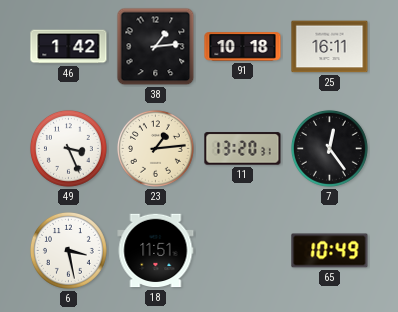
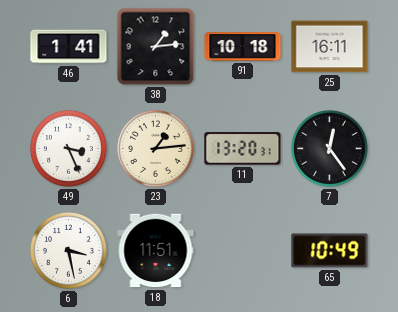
46: 1:42 -> 1:41 (69, 47)
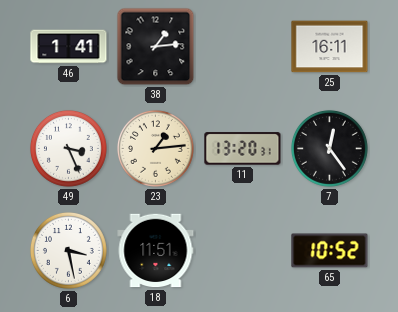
91: 10:18 -> none (243, 47)
65: 10:49 -> 10:52 (330, 251)
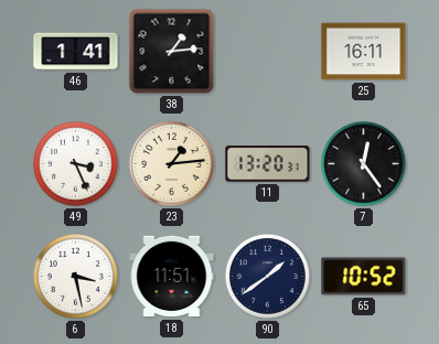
90: none -> 1:39 (267, 276)
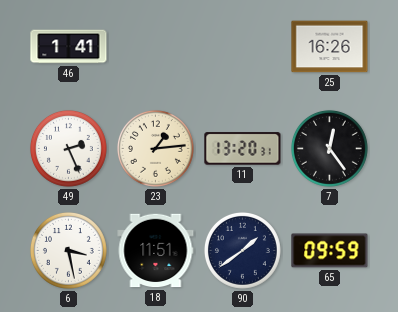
38: 1:14 -> none (172, 52)
25: 16:11 -> 16:26 (330, 47)
49: 3:26 -> 2:26 (68, 148)
65: 10:52 -> 09:59 (330, 251)
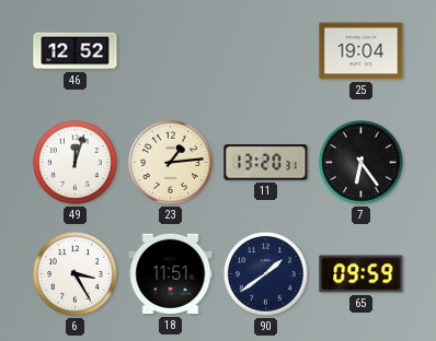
46: 1:41 -> 12:52 (76, 51)
25: 16:26 -> 19:04 (362, 51)
49: 2:26 -> 12:03 (74, 162)
7: 12:24 -> 6:24 (360, 162)
6: 3:28 -> 3:25 (74, 273)
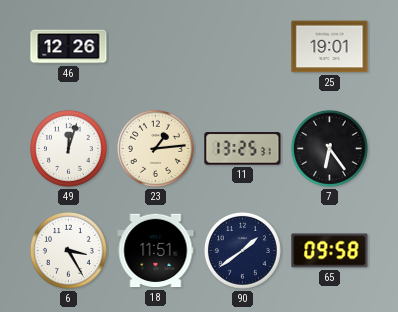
46: 12:52 -> 12:26 (69, 47)
25: 19:04 -> 19:01 (330, 47)
11: 13:20 -> 13:25 (243, 149)
65: 09:59 -> 09:58 (330, 251)
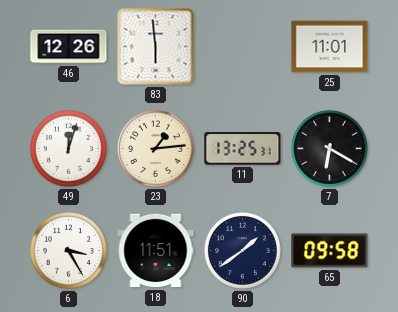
83: none -> 5:59 (156, 47)
25: 19:01 -> 11:01 (330, 47)
7: 6:24 -> 6:20 (329, 148)
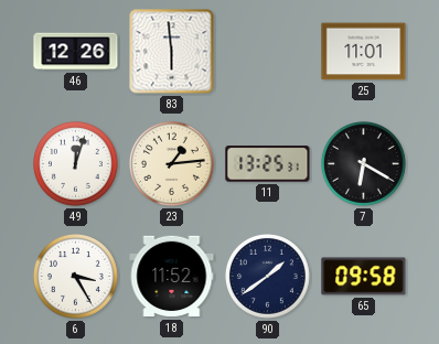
18: 11:51 -> 11:52 (172, 277)
